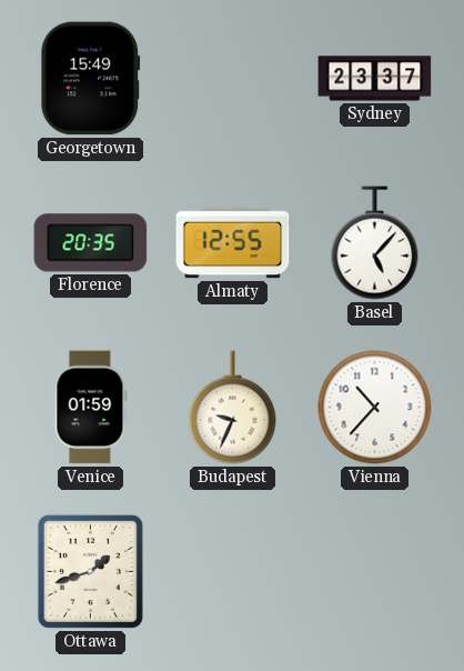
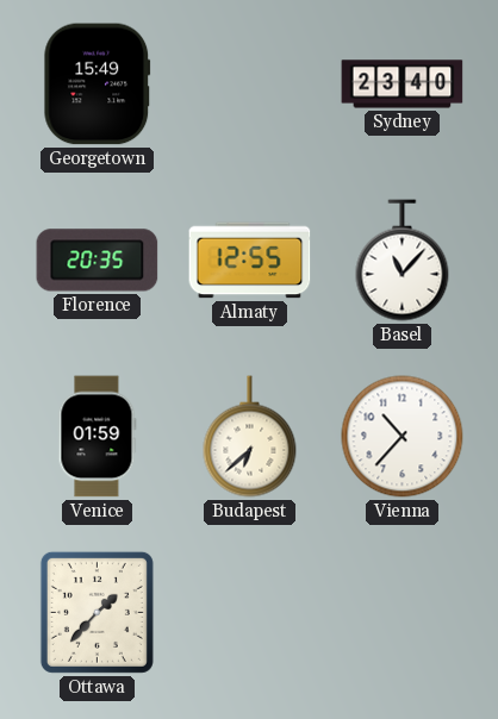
Sydney: 23:37 -> 23:40 (403, 85)
Basel: 5:07 -> 11:07 (403, 261)
Budapest: 9:34 -> 6:38 (250, 437)
Ottawa: 1:42 -> 1:37 (97, 612)
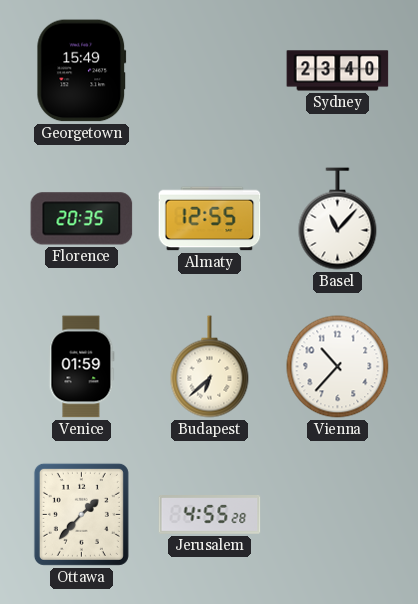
Jerusalem: none -> 4:55 (210, 515)
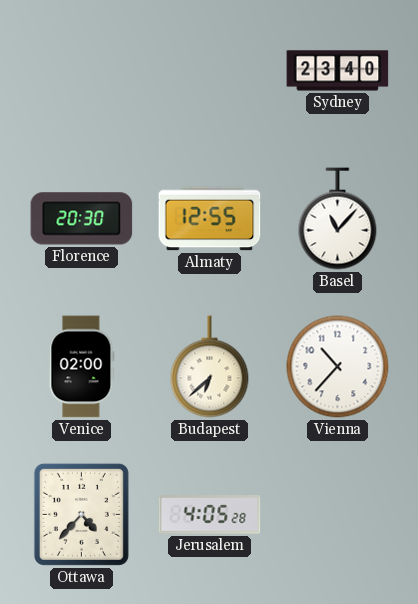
Georgetown: 15:49 -> none (82, 71)
Florence: 20:35 -> 20:30 (82, 219)
Venice: 01:59 -> 02:00 (82, 367)
Ottawa: 1:37 -> 4:37 (81, 514)
Jerusalem: 4:55 -> 4:05 (210, 515)
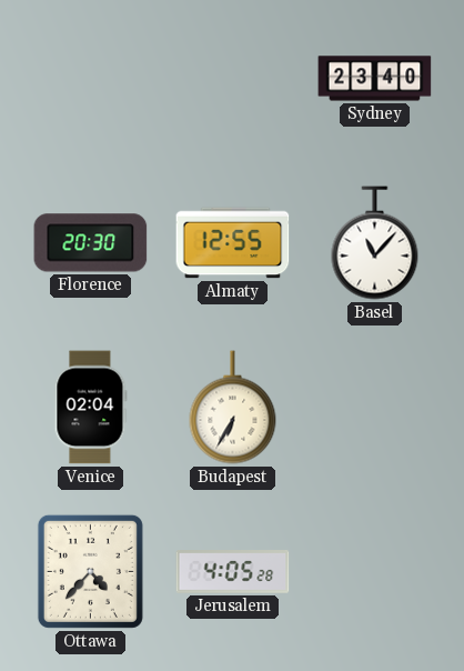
Venice: 02:00 -> 02:04 (91, 408)
Budapest: 6:38 -> 6:35 (233, 408)
Vienna: 10:37 -> none (338, 367)
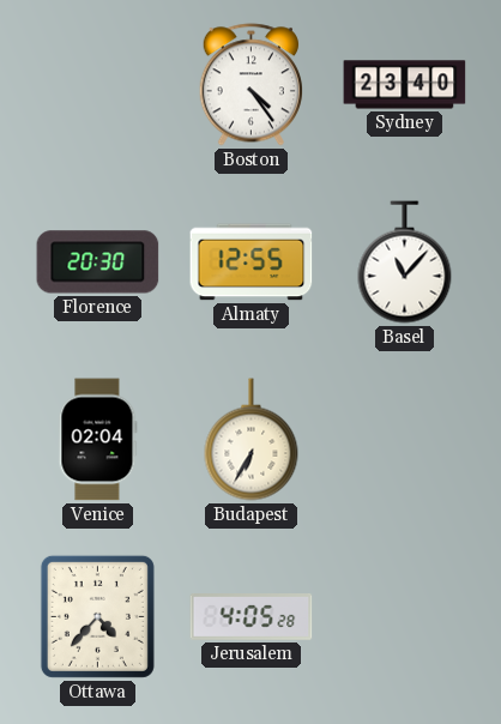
Boston: none -> 4:24 (251, 85)
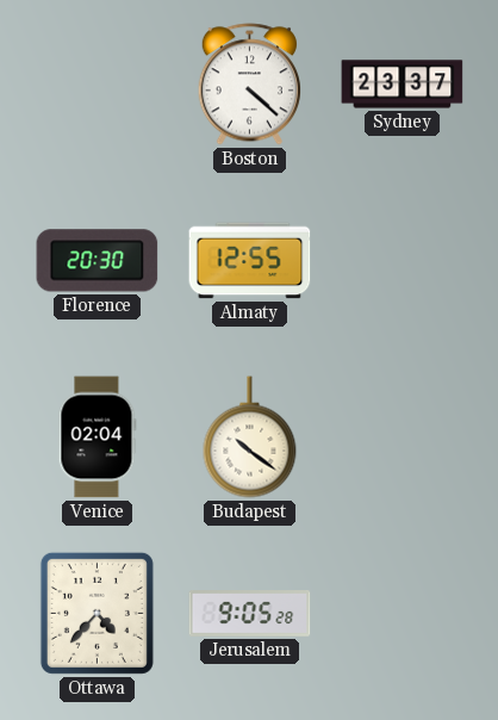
Boston: 4:24 -> 4:22 (249, 85)
Sydney: 23:40 -> 23:37 (403, 85)
Basel: 11:07 -> none (405, 263)
Budapest: 6:35 -> 10:21 (250, 437)
Jerusalem: 4:05 -> 9:05 (250, 614)
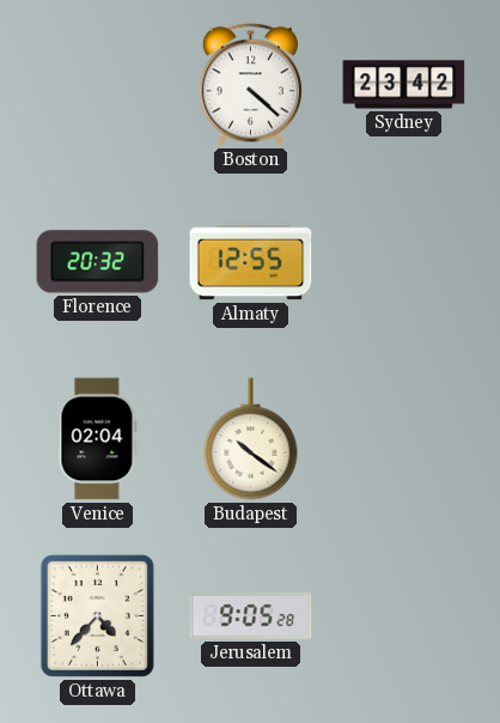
Sydney: 23:37 -> 23:42 (404, 85)
Florence: 20:30 -> 20:32 (98, 262)
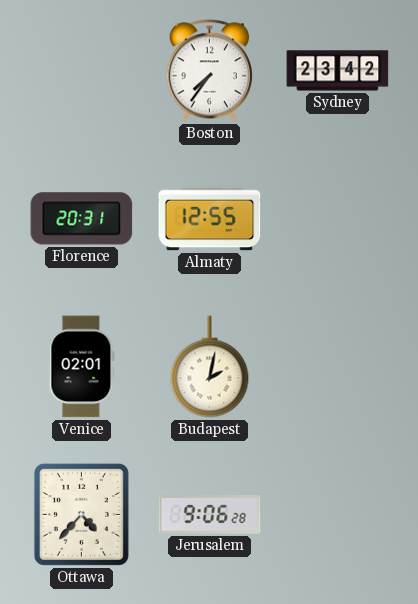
Boston: 4:22 -> 7:36 (209, 71)
Florence: 20:32 -> 20:31 (82, 219)
Venice: 02:04 -> 02:01 (82, 367)
Budapest: 10:21 -> 2:02 (210, 367)
Jerusalem: 9:05 -> 9:06 (210, 515)
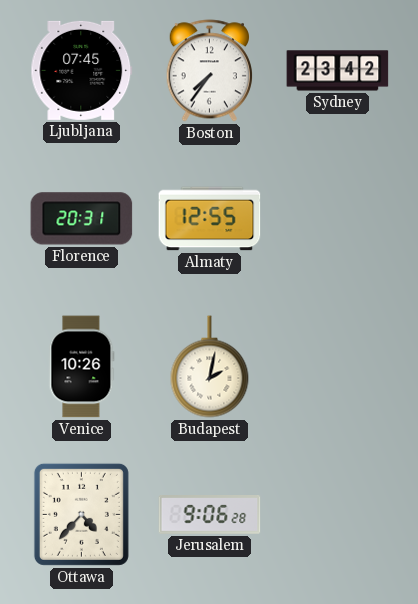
Ljubljana: none -> 07:45 (82, 70)
Venice: 02:01 -> 10:26 (82, 367)
